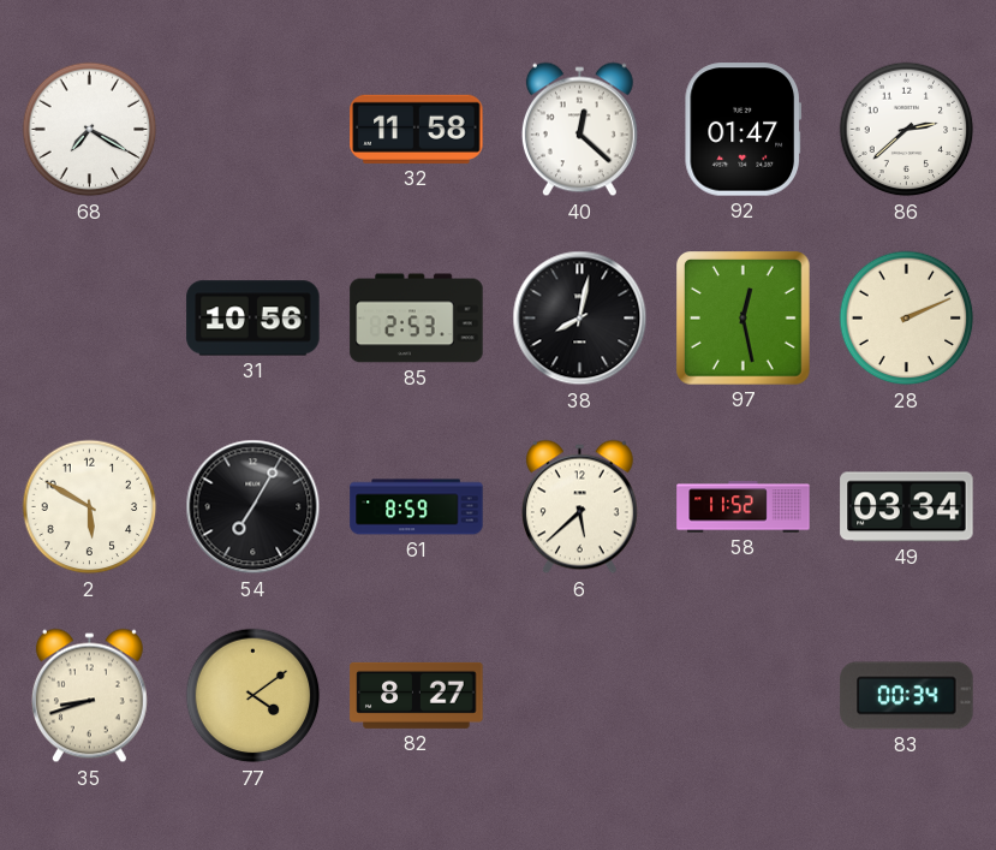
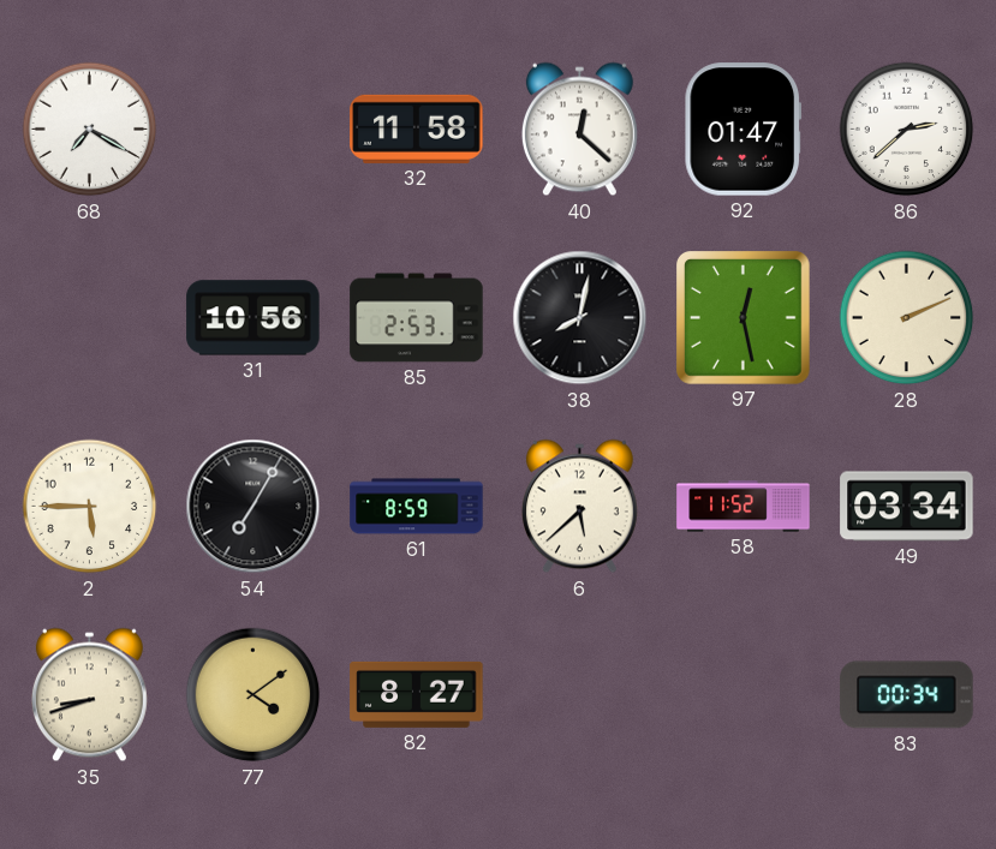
2: 5:50 -> 5:45 (90, 507)
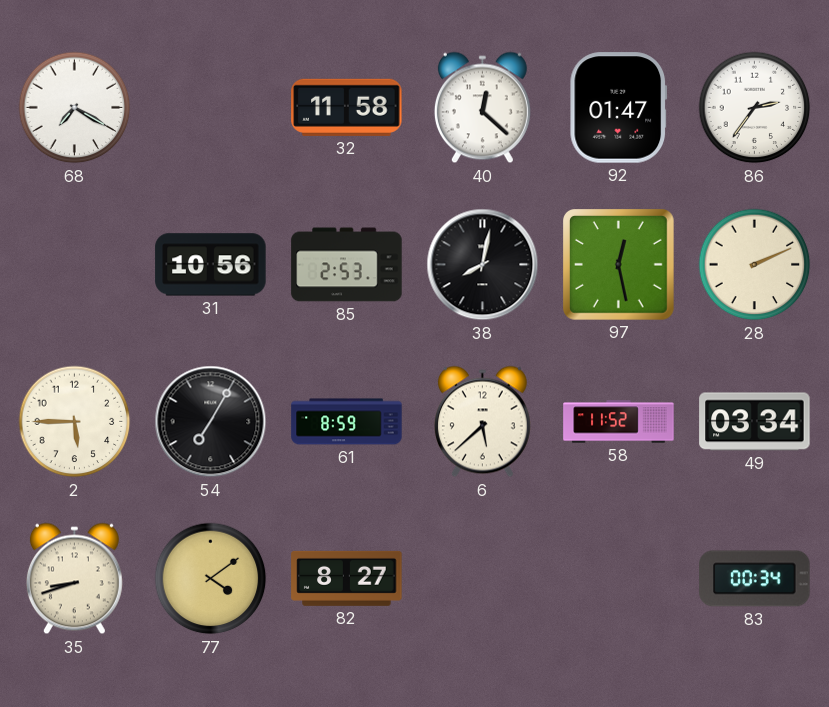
86: 2:38 -> 2:36 (755, 108)
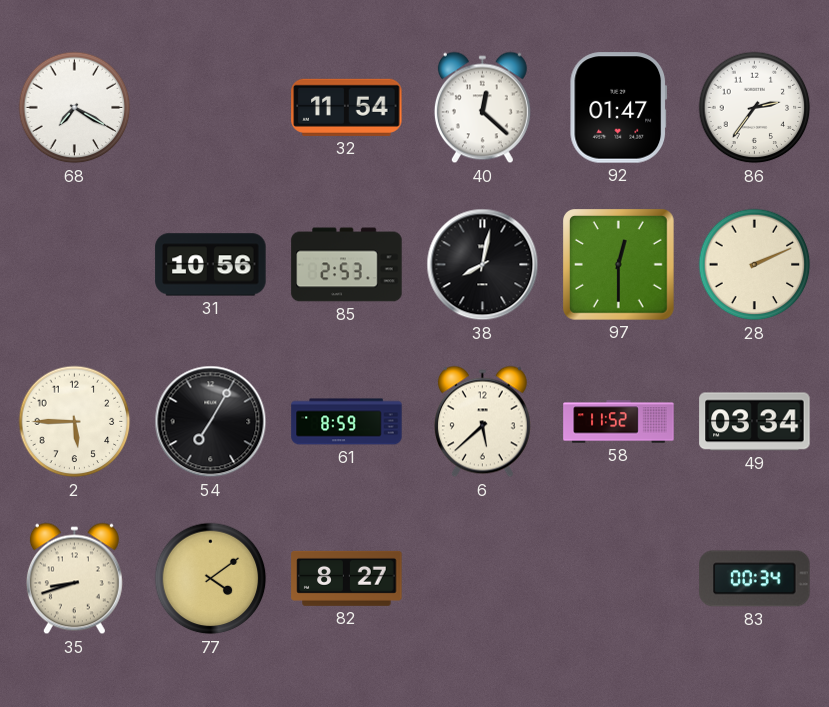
32: 11:58 -> 11:54 (347, 107)
97: 12:28 -> 12:30 (619, 265)
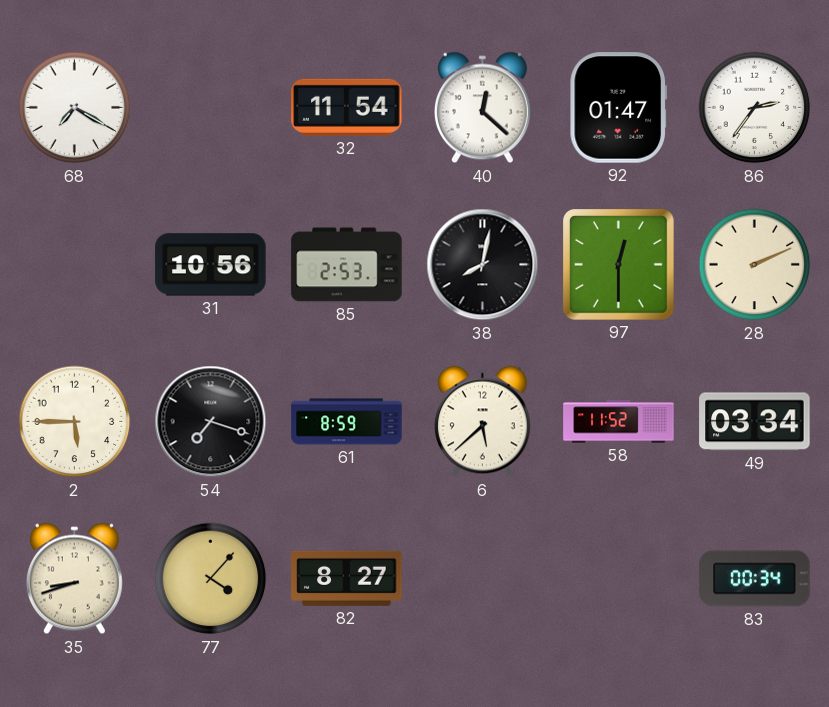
54: 7:05 -> 7:18 (211, 422)
77: 4:09 -> 4:07 (211, 579)
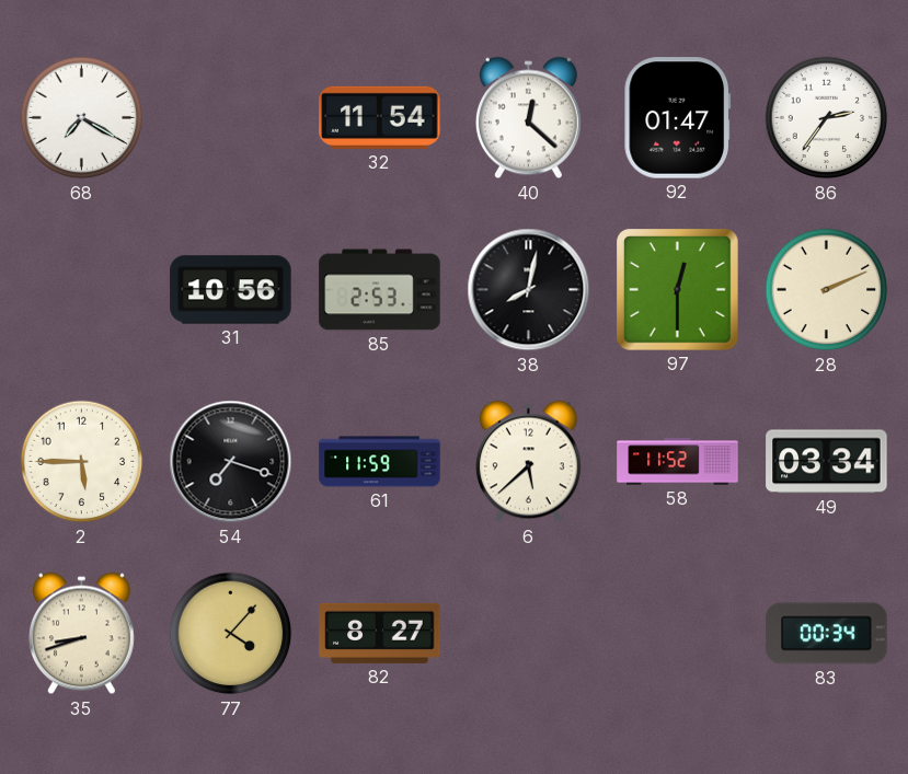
61: 8:59 -> 11:59 (380, 462)
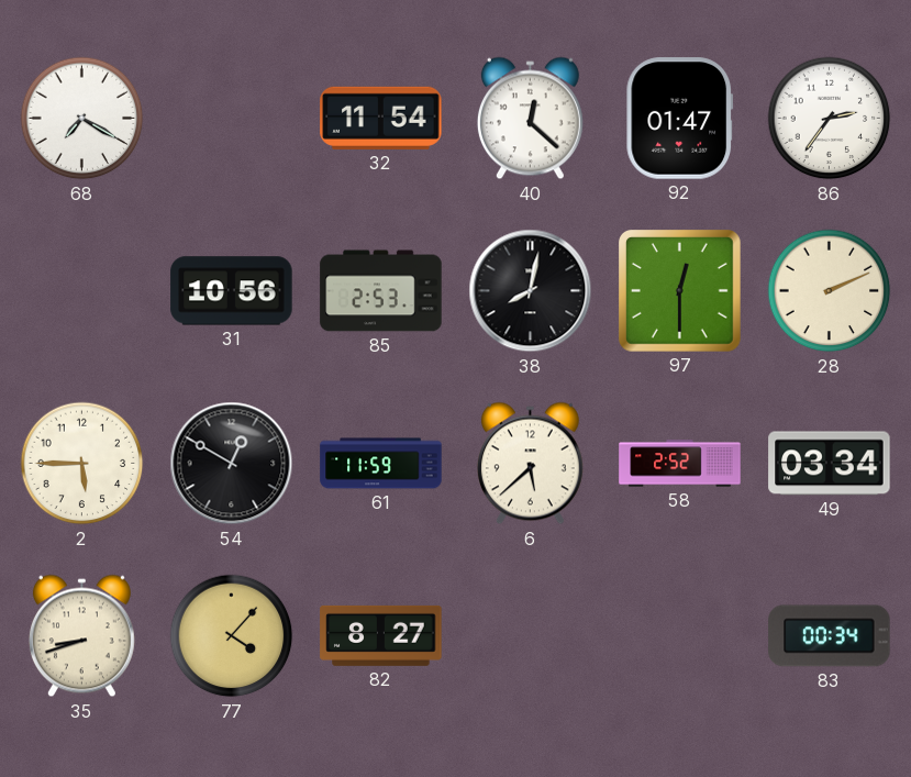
54: 7:18 -> 12:50 (232, 464)
58: 11:52 -> 2:52 (680, 464)
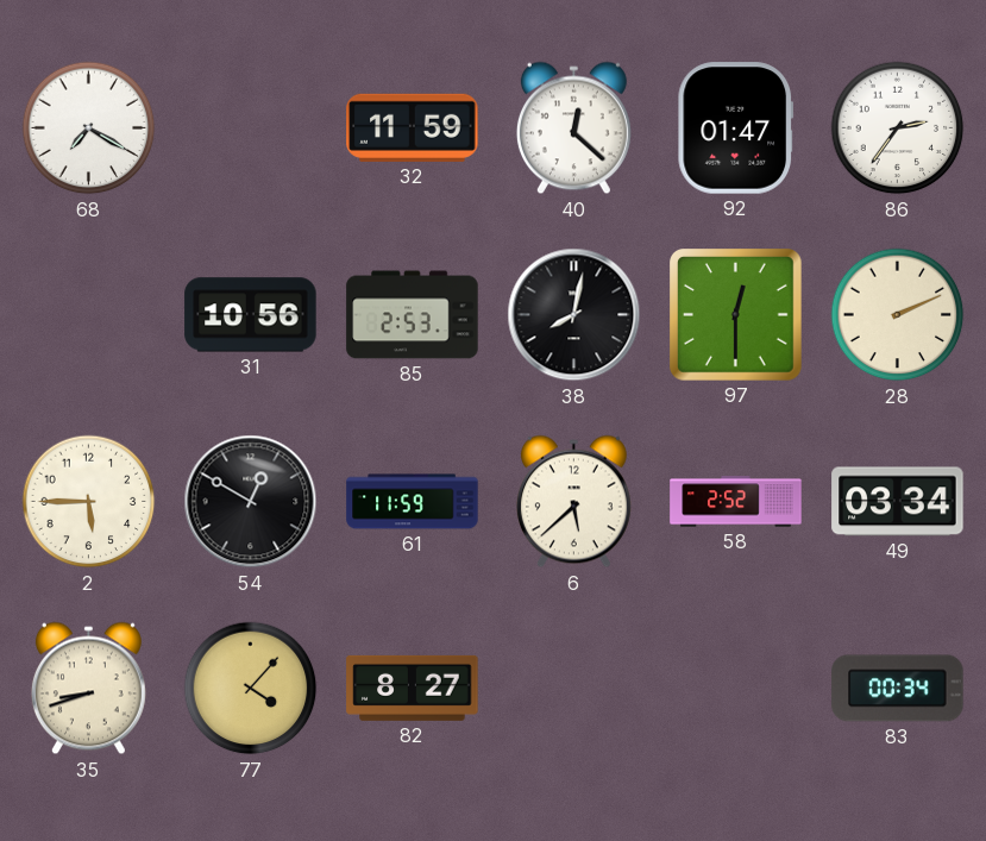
32: 11:54 -> 11:59 (413, 127)
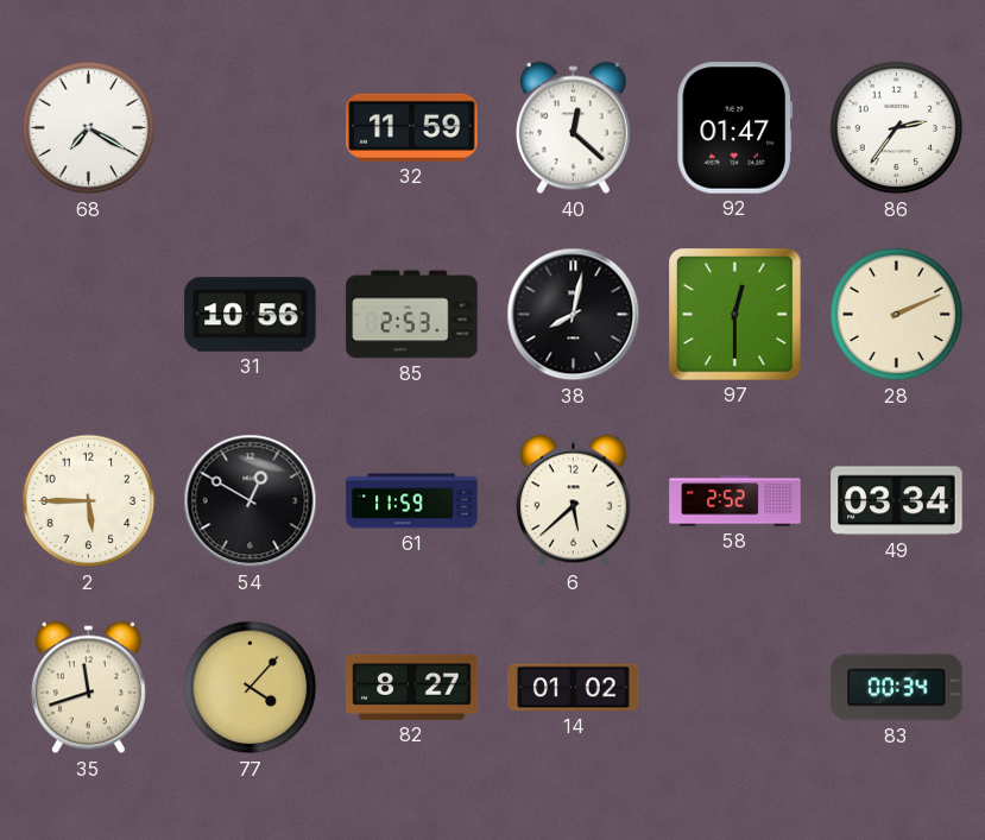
35: 8:42 -> 11:42 (88, 688)
14: none -> 01:02 (574, 688)
